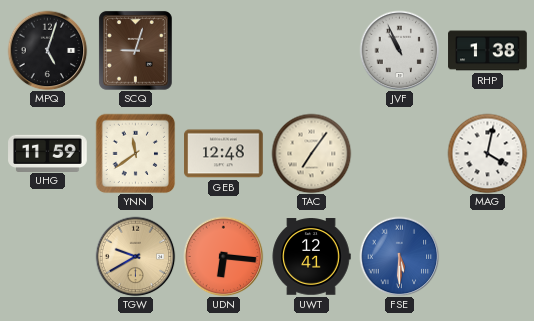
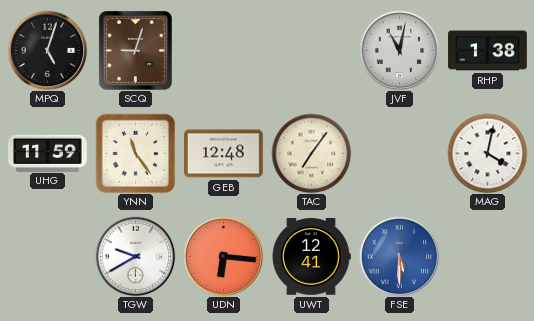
JVF: 10:56 -> 11:02 (399, 50)
YNN: 11:39 -> 11:24 (135, 153)
TGW dial: champagne -> white (135, 256)
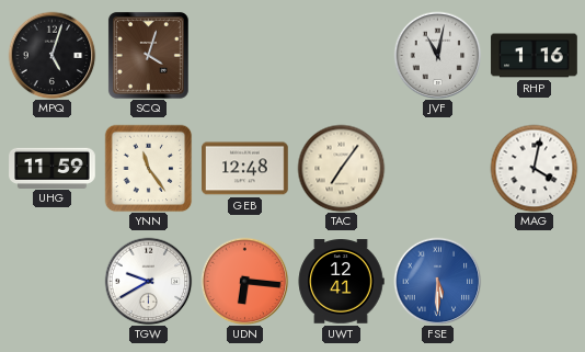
SCQ: 9:03 -> 4:03 (148, 55)
RHP: 1:38 -> 1:16 (535, 56)
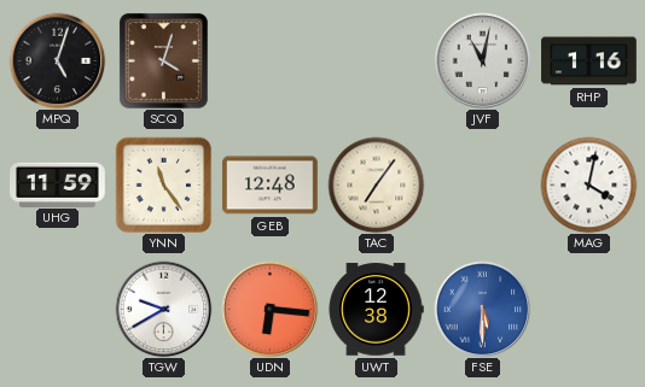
UWT: 12:41 -> 12:38 (376, 310)
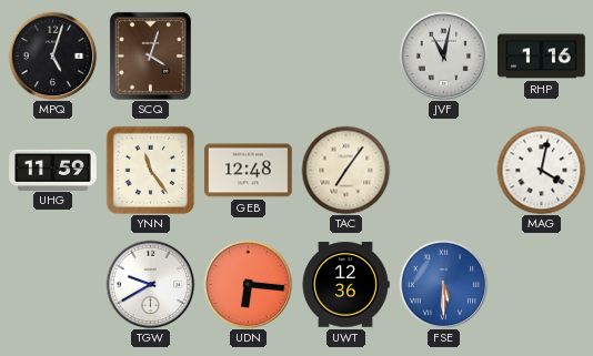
UWT: 12:38 -> 12:36 (345, 285)
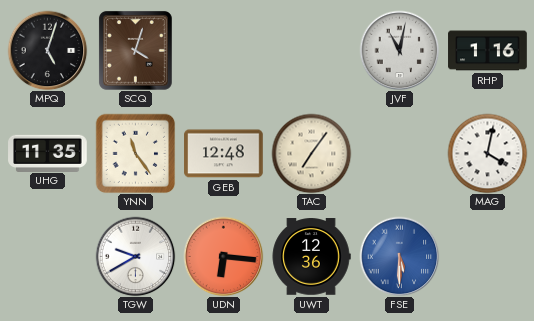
UHG: 11:59 -> 11:35 (48, 153)
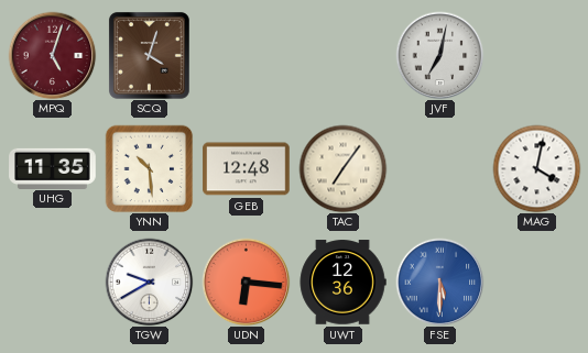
MPQ dial: black -> burgundy (52, 55)
JVF: 11:02 -> 7:02 (439, 55)
RHP: 1:16 -> none (488, 51)
YNN: 11:24 -> 10:29 (149, 168)
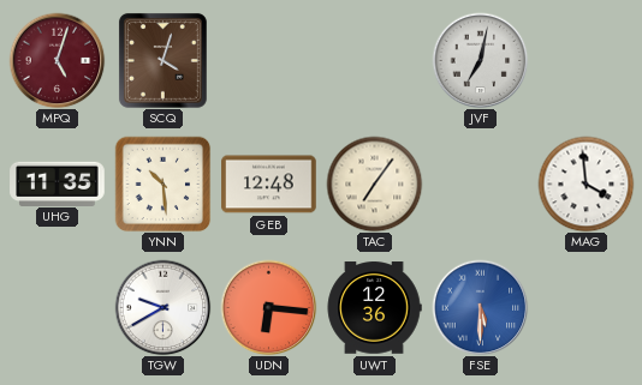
MAG: 4:02 -> 3:59 (585, 184)
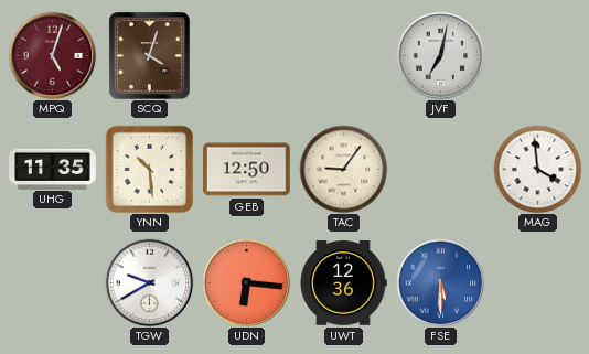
GEB: 12:48 -> 12:50 (247, 170)
TAC: 7:06 -> 9:06 (343, 169)
